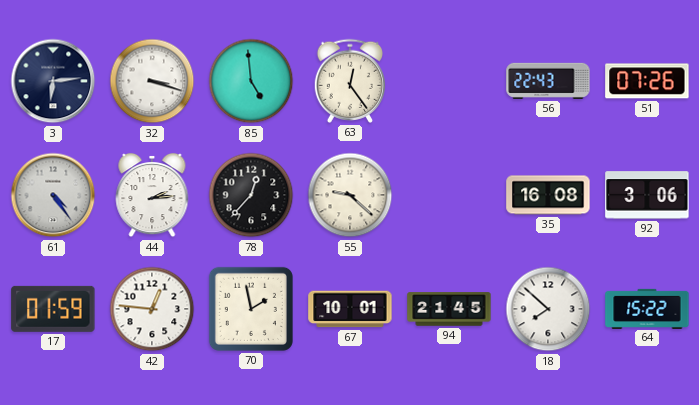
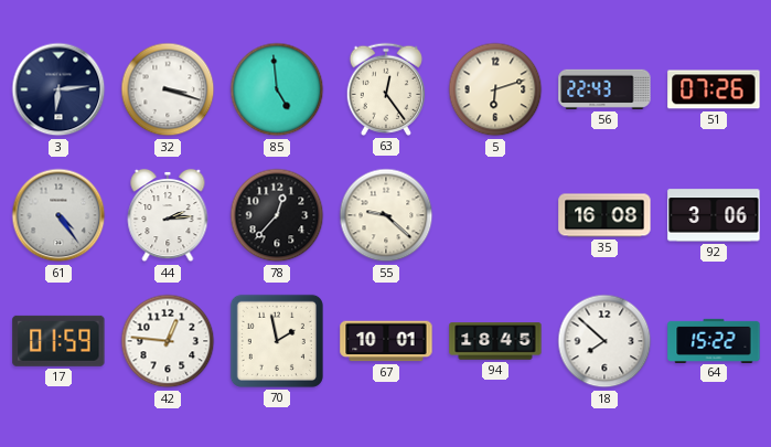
5: none -> 6:12 (495, 89)
94: 21:45 -> 18:45 (495, 341)
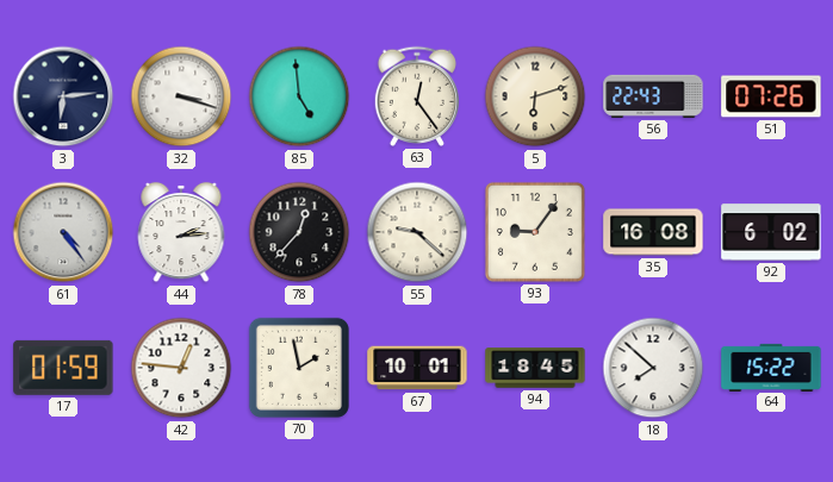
93: none -> 9:06 (535, 232)
92: 3:06 -> 6:02 (771, 232)
